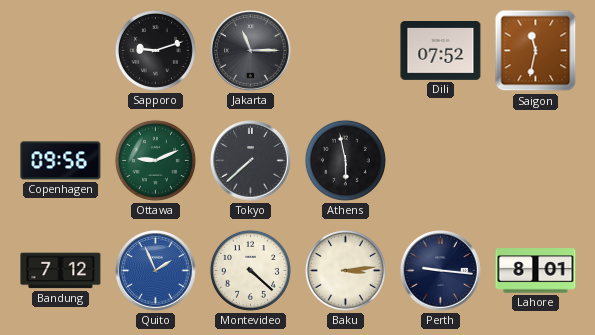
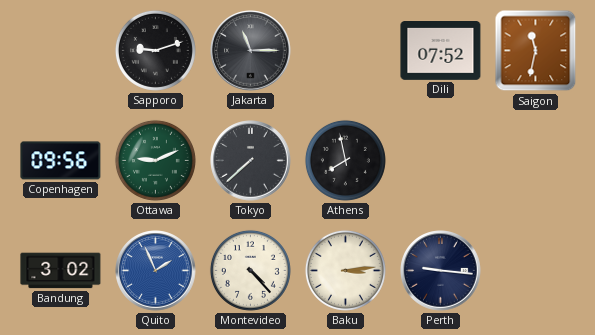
Athens: 5:58 -> 7:58 (345, 160)
Bandung: 7:12 -> 3:02 (61, 271)
Montevideo: 4:22 -> 4:23 (250, 270)
Lahore: 8:01 -> none (536, 271)
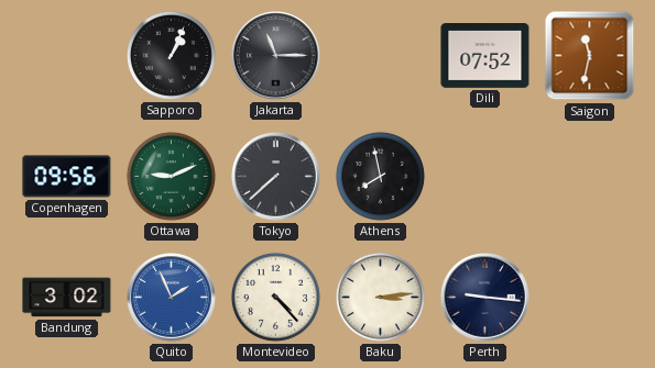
Sapporo: 9:12 -> 1:04 (171, 55)
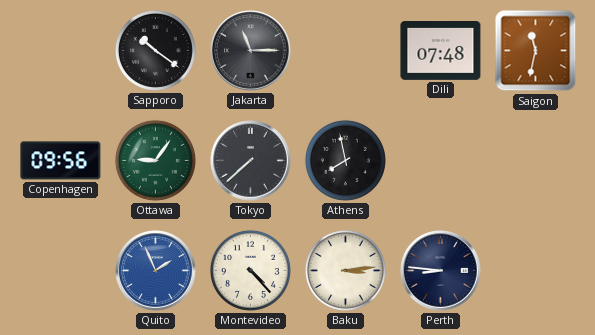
Sapporo: 1:04 -> 10:21 (155, 50)
Dili: 07:52 -> 07:48 (441, 51)
Ottawa: 9:11 -> 9:06 (155, 160)
Bandung: 3:02 -> none (67, 298)
Perth: 9:16 -> 8:46 (441, 271)
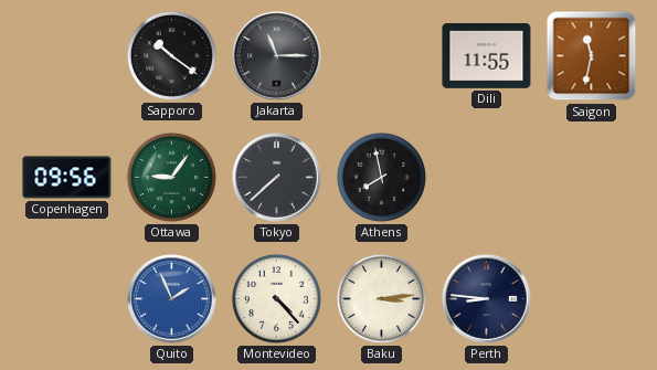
Dili: 07:48 -> 11:55 (487, 56)
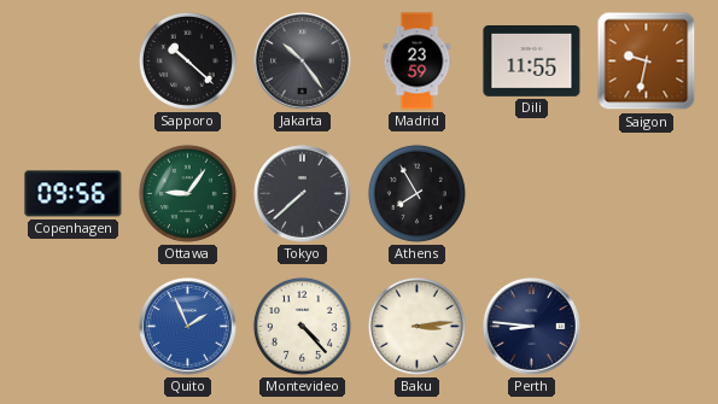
Sapporo: 10:21 -> 10:22 (187, 60)
Jakarta: 11:15 -> 10:24 (303, 62)
Madrid: none -> 23:59 (418, 62)
Saigon: 11:32 -> 9:32 (647, 62)
Athens: 7:58 -> 7:55 (416, 193)
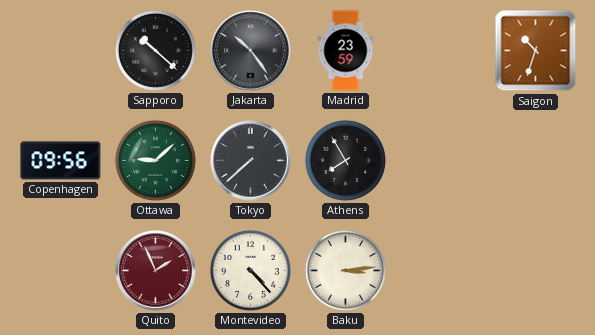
Dili: 11:55 -> none (532, 62)
Saigon: 9:32 -> 10:33 (536, 51)
Ottawa: 9:06 -> 9:08 (155, 160)
Quito dial: blue -> burgundy (156, 271)
Perth: 8:46 -> none (532, 327)
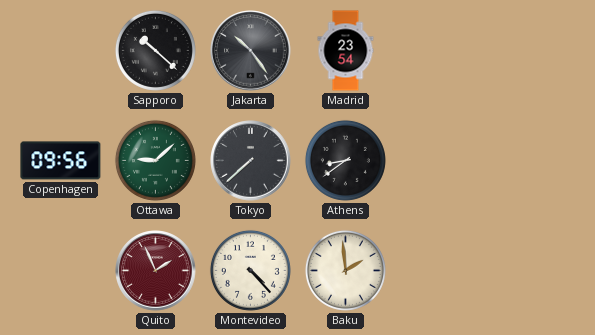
Madrid: 23:59 -> 23:54 (346, 51)
Saigon: 10:33 -> none (536, 51)
Athens: 7:55 -> 8:39 (345, 160)
Baku: 3:14 -> 1:59 (345, 270)
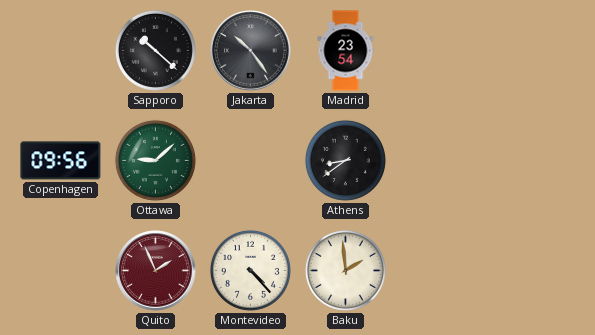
Tokyo: 7:38 -> none (251, 161)
